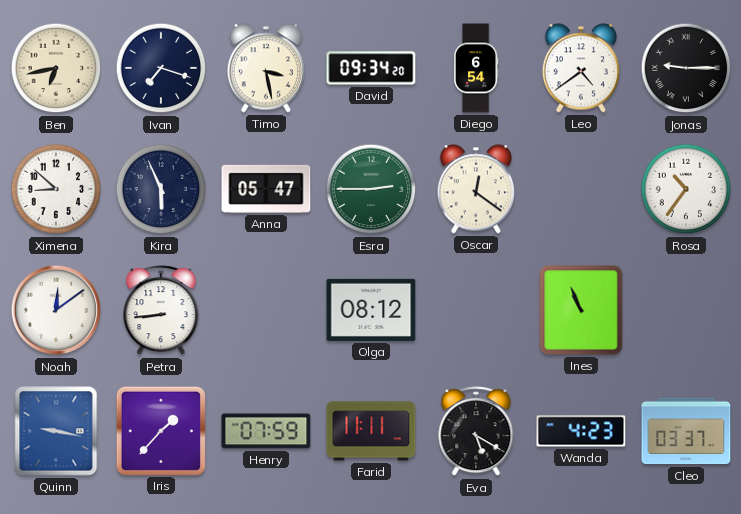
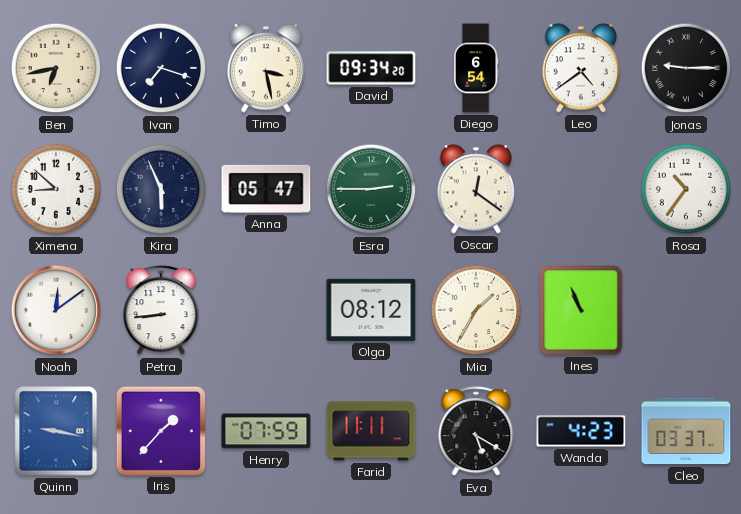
Mia: none -> 1:35 (476, 310)
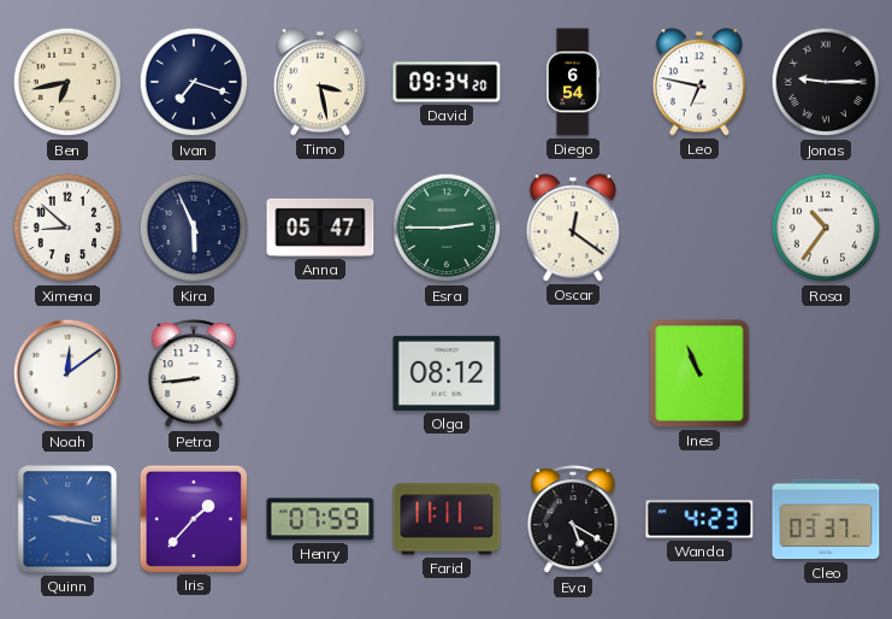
Leo: 4:39 -> 6:47 (699, 82)
Mia: 1:35 -> none (476, 310)
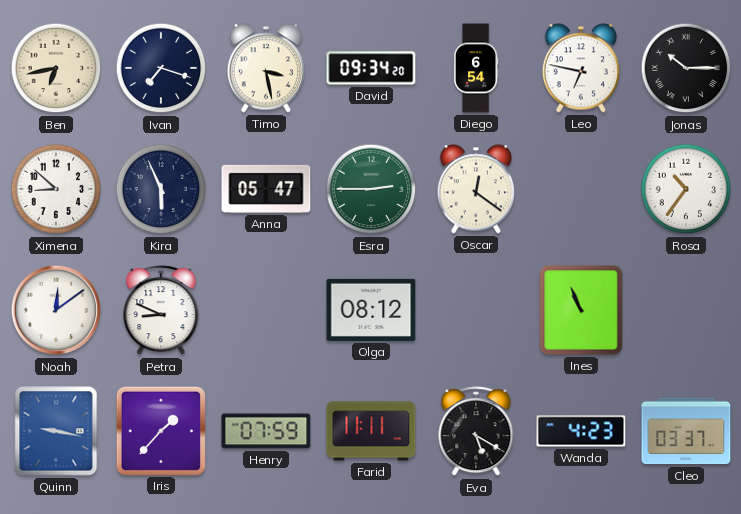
Jonas: 9:15 -> 10:15 (686, 68)
Petra: 8:44 -> 8:49 (161, 311)
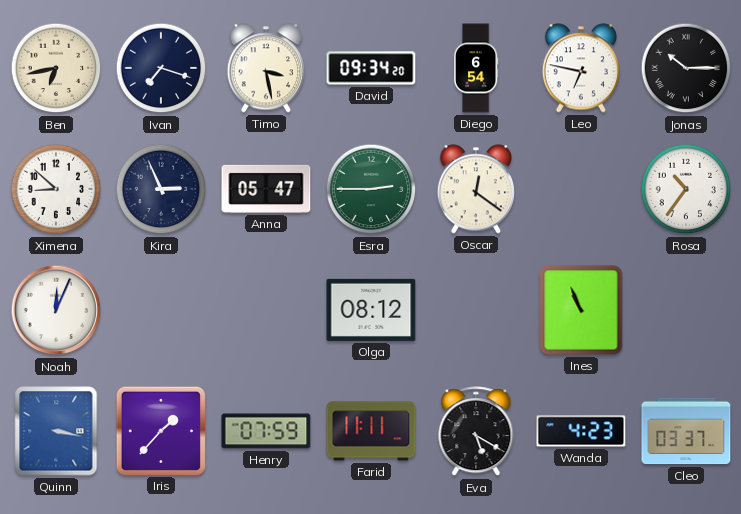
Kira: 5:56 -> 2:56 (161, 189)
Noah: 12:09 -> 12:04 (56, 310)
Petra: 8:49 -> none (161, 311)
Quinn: 9:17 -> 3:17 (56, 431)
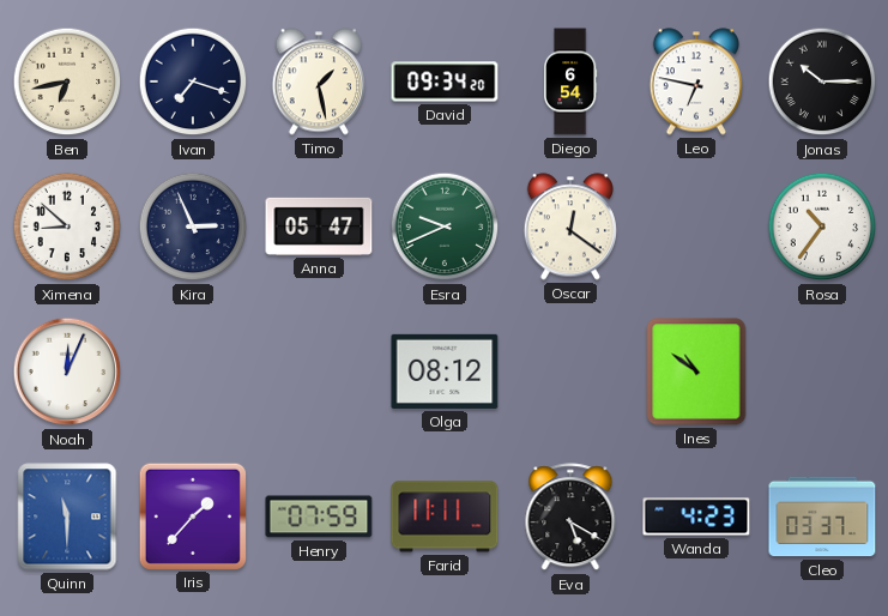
Timo: 3:28 -> 1:28 (319, 81)
Esra: 2:45 -> 9:41 (445, 227)
Ines: 10:56 -> 10:51 (696, 372)
Quinn: 3:17 -> 11:30 (67, 517)
